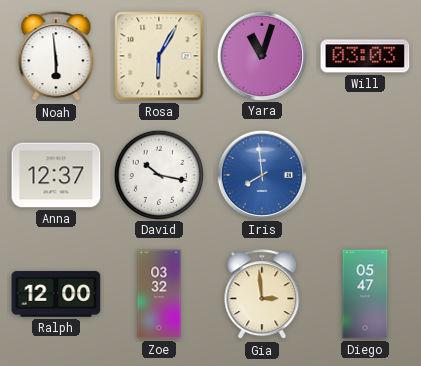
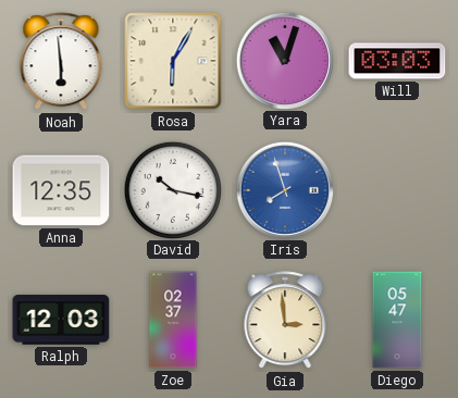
Anna: 12:37 -> 12:35 (61, 190)
Iris: 7:59 -> 7:57 (284, 189)
Ralph: 12:00 -> 12:03 (61, 320)
Zoe: 03:32 -> 02:37 (173, 320)
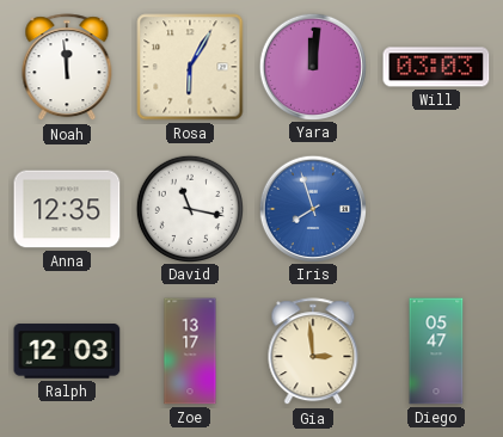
Noah: 5:59 -> 11:59 (67, 68)
Yara: 11:03 -> 12:01 (312, 66)
David: 10:17 -> 11:17 (189, 208)
Zoe: 02:37 -> 13:17 (190, 351)
